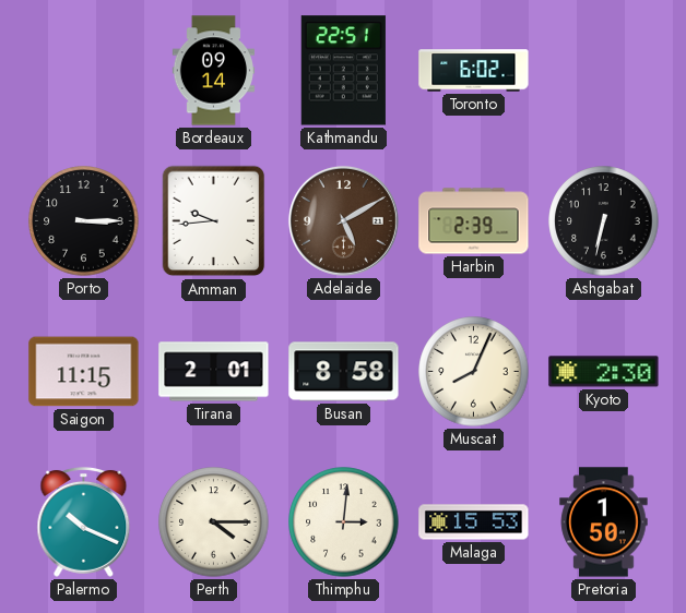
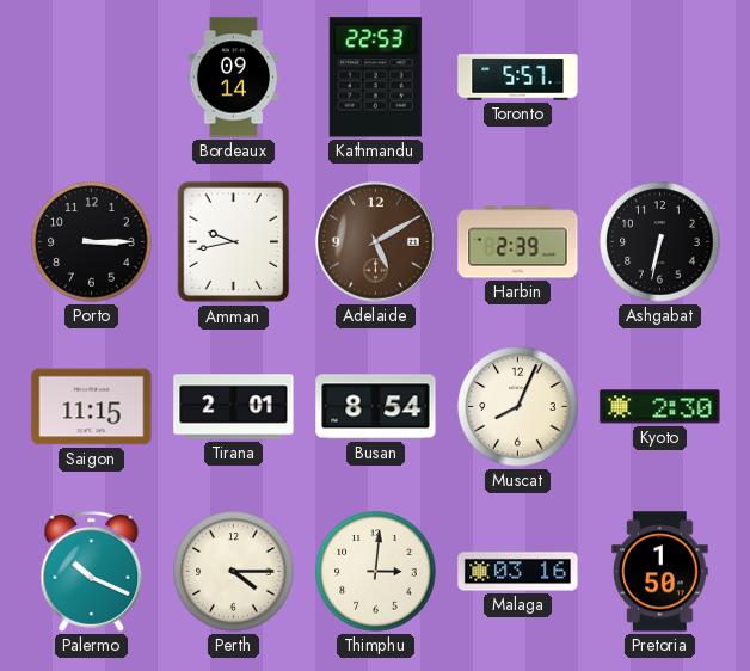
Kathmandu: 22:51 -> 22:53 (375, 78)
Toronto: 6:02 -> 5:57 (518, 78)
Amman: 9:44 -> 9:43 (234, 242)
Busan: 8:58 -> 8:54 (376, 407)
Malaga: 15:53 -> 03:16 (518, 572)
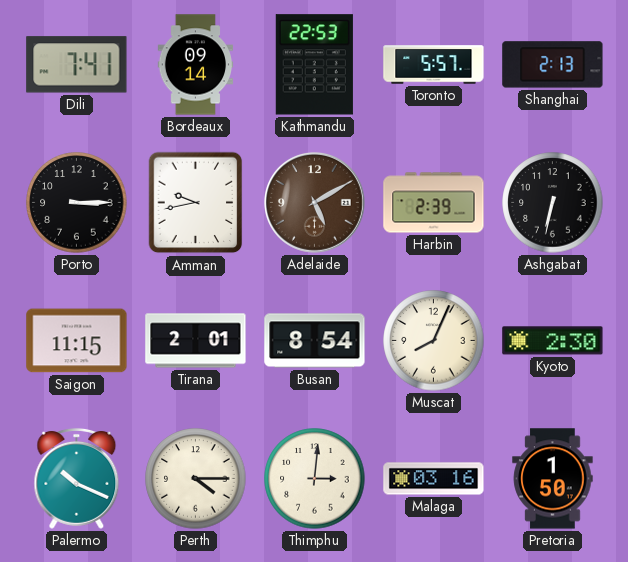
Dili: none -> 7:41 (77, 65)
Shanghai: none -> 2:13 (553, 65)
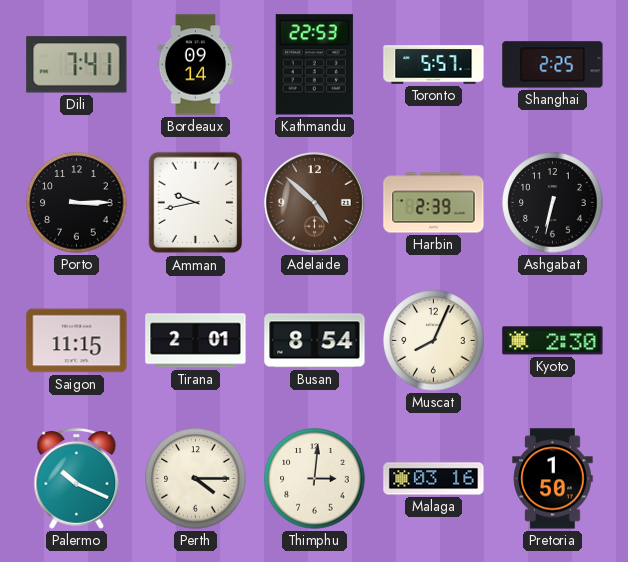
Shanghai: 2:13 -> 2:25 (553, 65)
Adelaide: 5:10 -> 4:52 (314, 202)
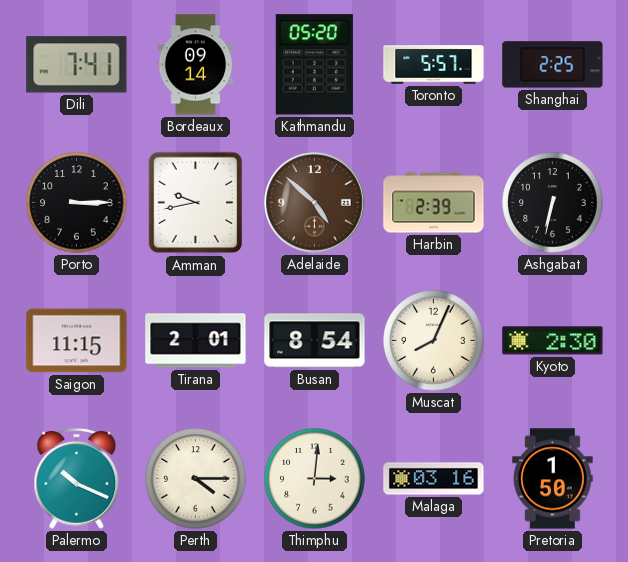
Kathmandu: 22:53 -> 05:20 (314, 65)
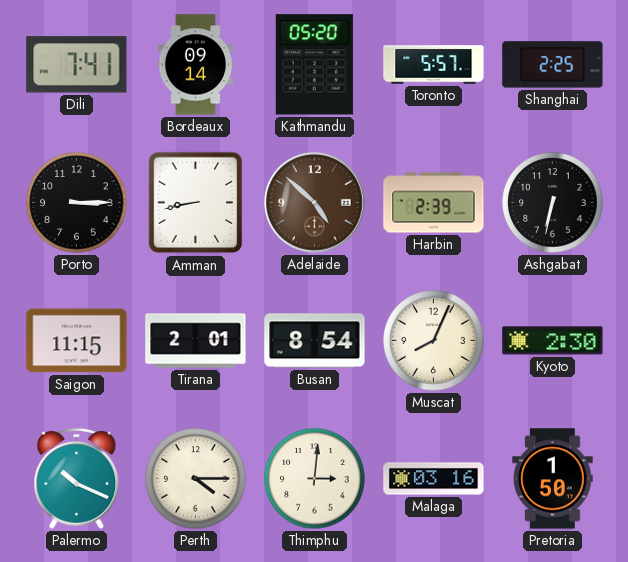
Amman: 9:43 -> 8:43 (196, 203)
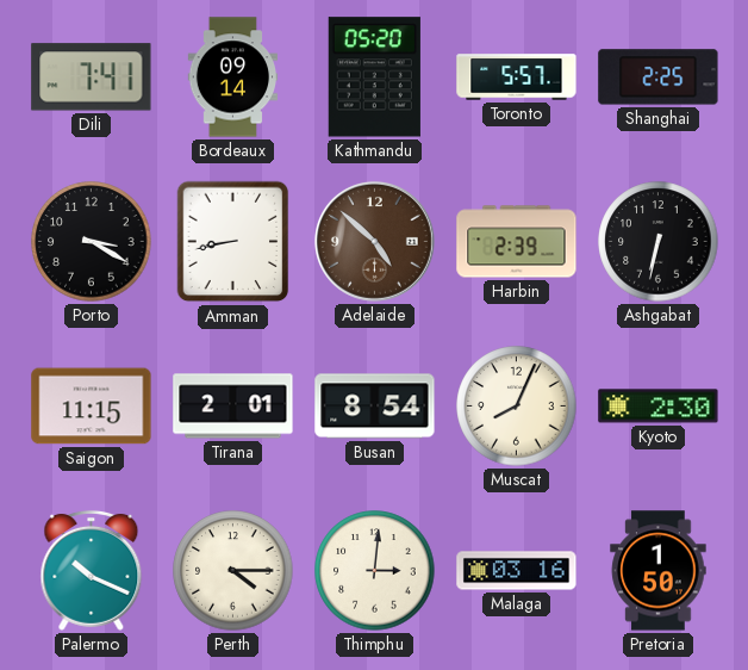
Porto: 3:15 -> 3:20 (92, 242)
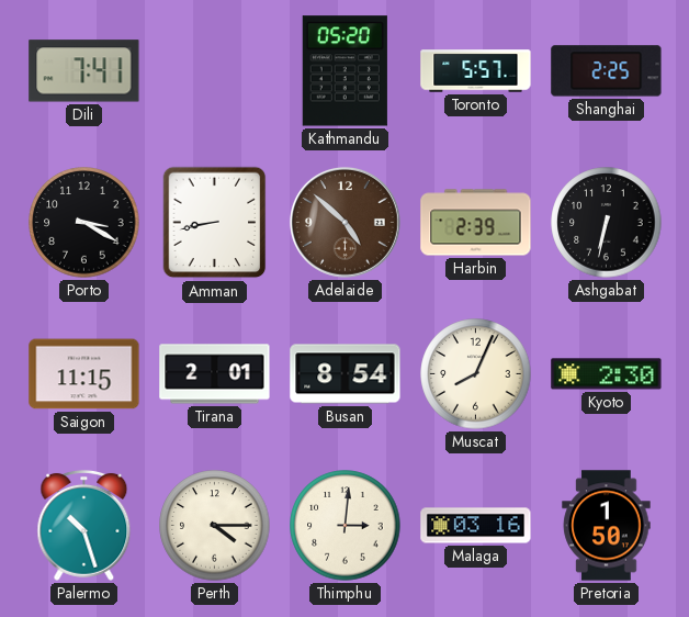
Bordeaux: 09:14 -> none (233, 77)
Palermo: 10:19 -> 10:27 (84, 525)
